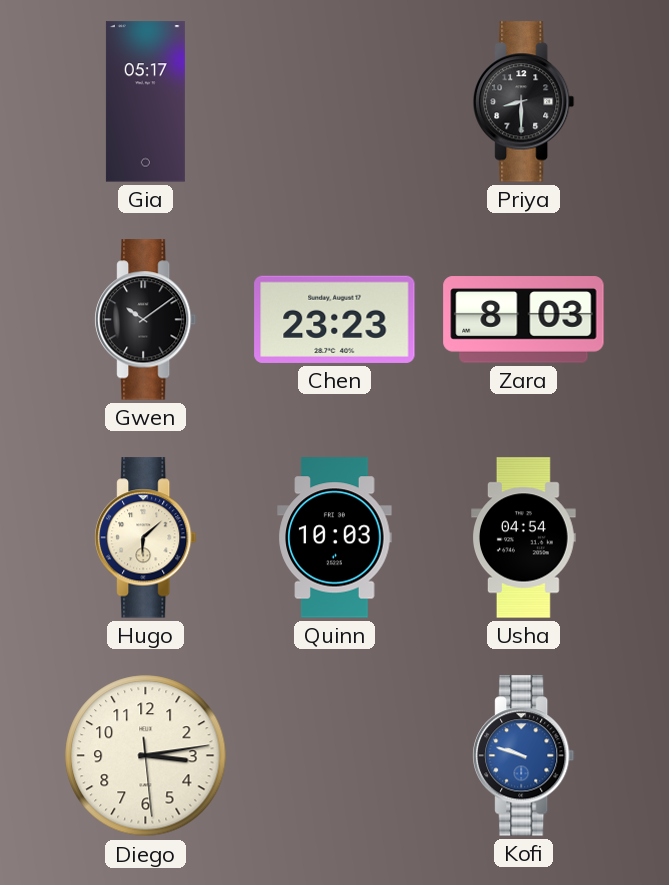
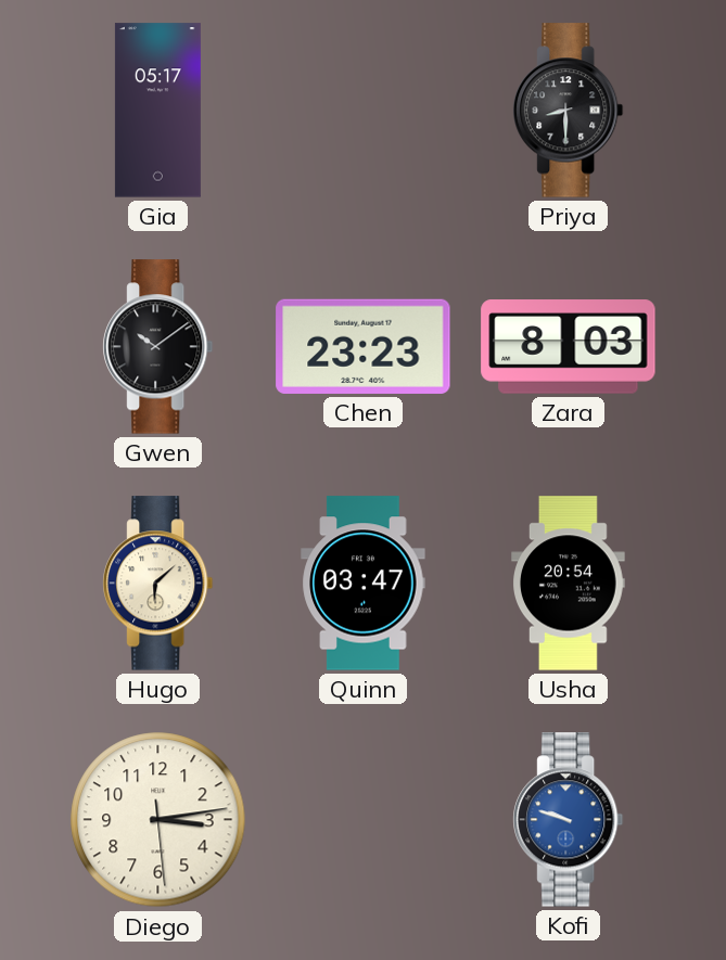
Quinn: 10:03 -> 03:47 (364, 584)
Usha: 04:54 -> 20:54 (569, 584)
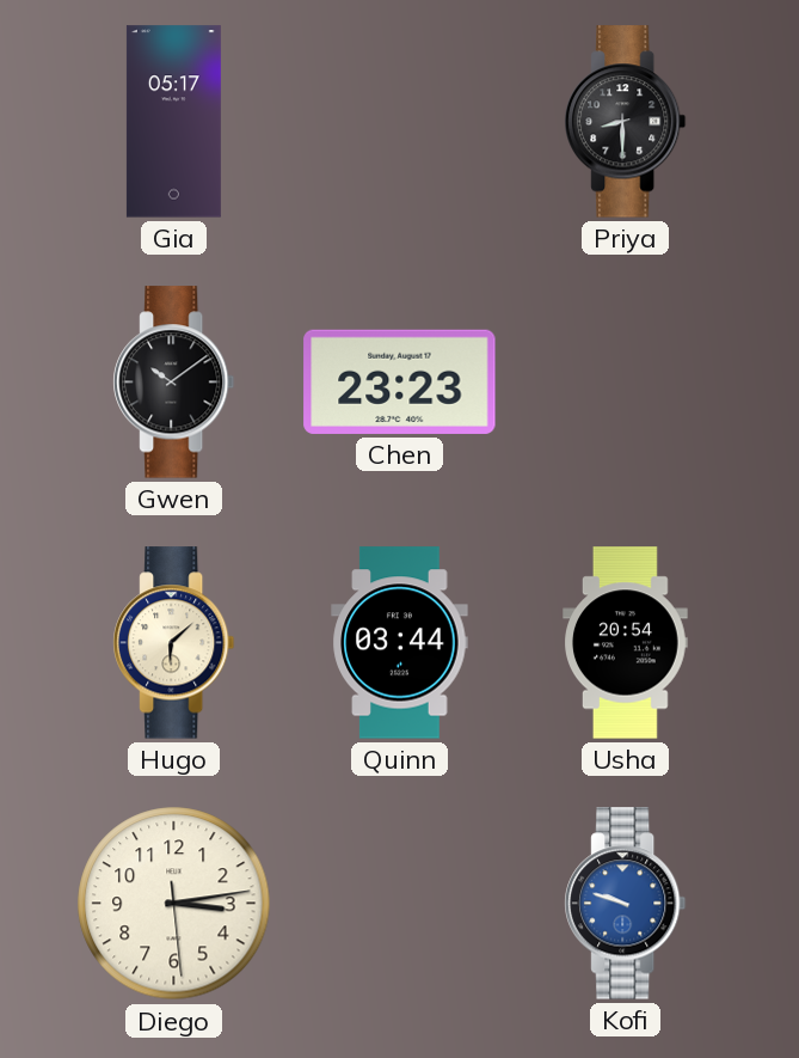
Zara: 8:03 -> none (569, 347)
Quinn: 03:47 -> 03:44 (400, 643)
